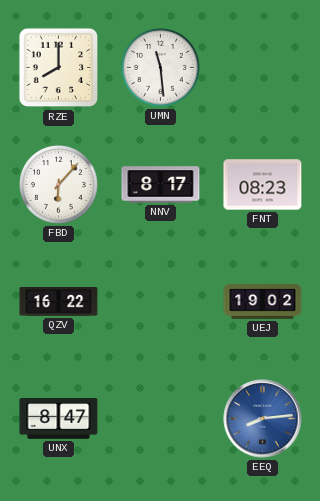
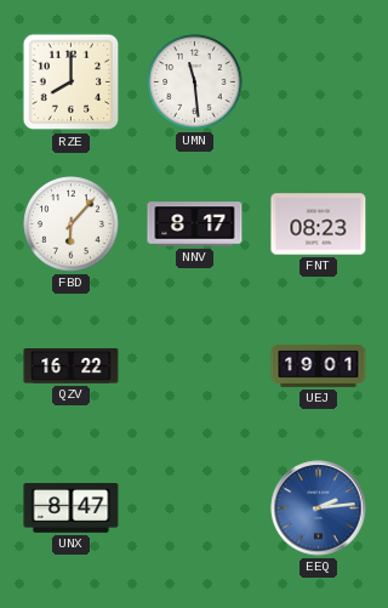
UEJ: 19:02 -> 19:01 (319, 365)
EEQ: 8:14 -> 2:14 (319, 508)
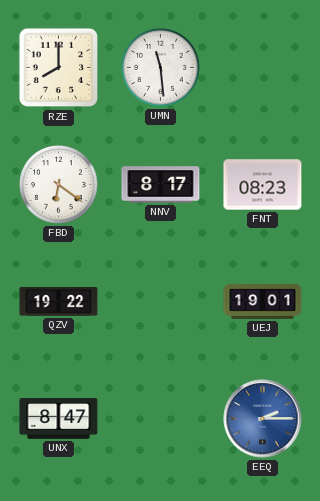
FBD: 6:07 -> 6:21 (59, 185)
QZV: 16:22 -> 19:22 (59, 302)
EEQ: 2:14 -> 2:15 (263, 419)
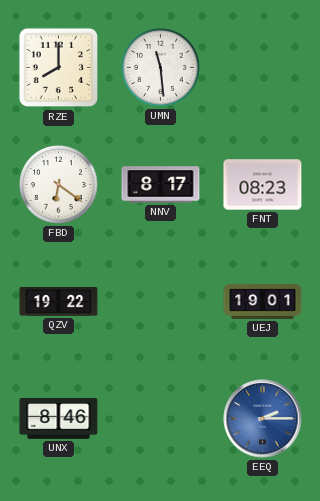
UNX: 8:47 -> 8:46 (59, 419)
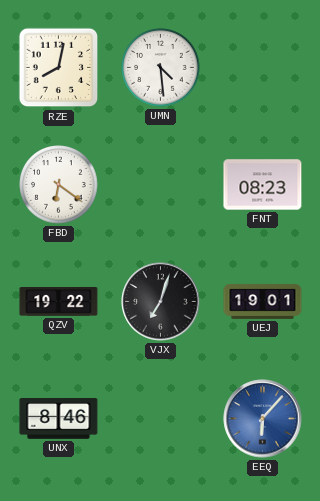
RZE: 8:00 -> 8:02 (59, 68)
UMN: 11:29 -> 4:29 (161, 68)
NNV: 8:17 -> none (161, 185)
VJX: none -> 7:03 (161, 302)
EEQ: 2:15 -> 6:07 (263, 419)
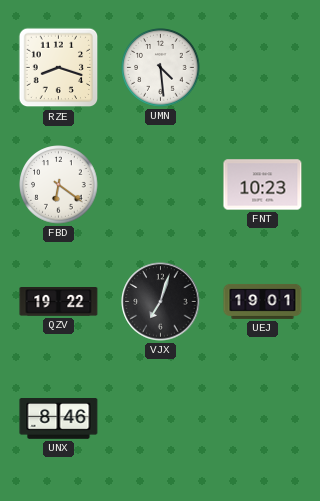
RZE: 8:02 -> 8:18 (59, 68)
FNT: 08:23 -> 10:23 (263, 185)
EEQ: 6:07 -> none (263, 419)
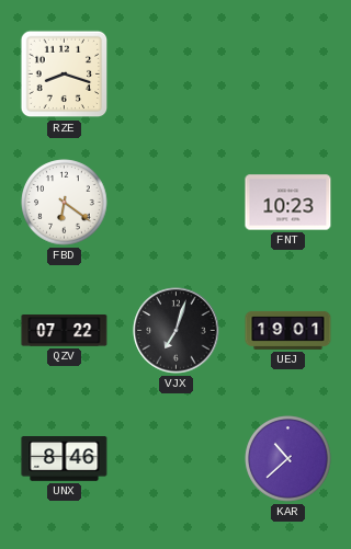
UMN: 4:29 -> none (161, 68)
QZV: 19:22 -> 07:22 (65, 331)
KAR: none -> 10:38 (288, 459)
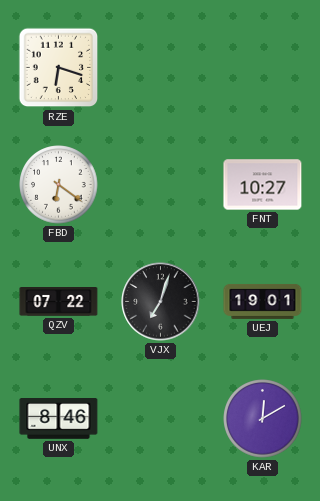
RZE: 8:18 -> 6:18 (59, 68)
FNT: 10:23 -> 10:27 (263, 185)
KAR: 10:38 -> 12:10 (263, 419)
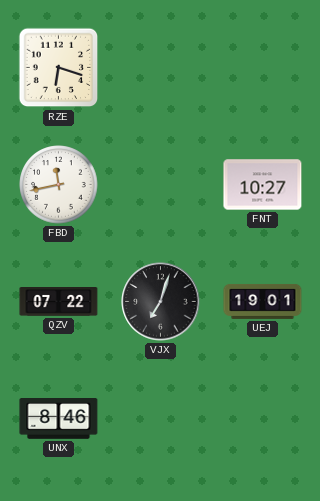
FBD: 6:21 -> 11:43 (59, 185)
KAR: 12:10 -> none (263, 419)
